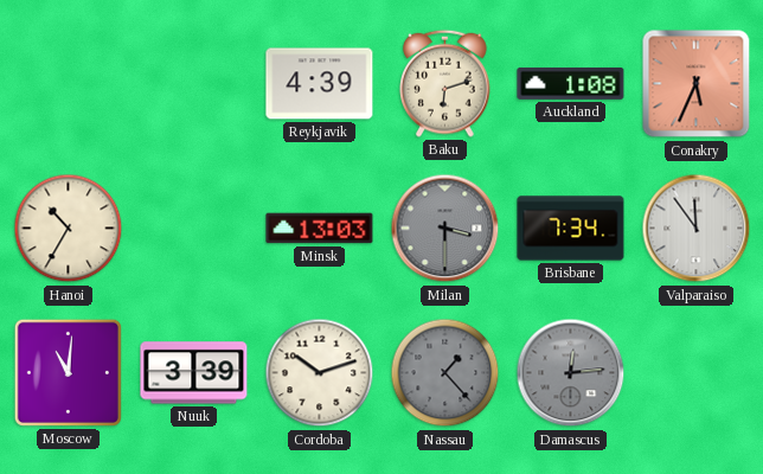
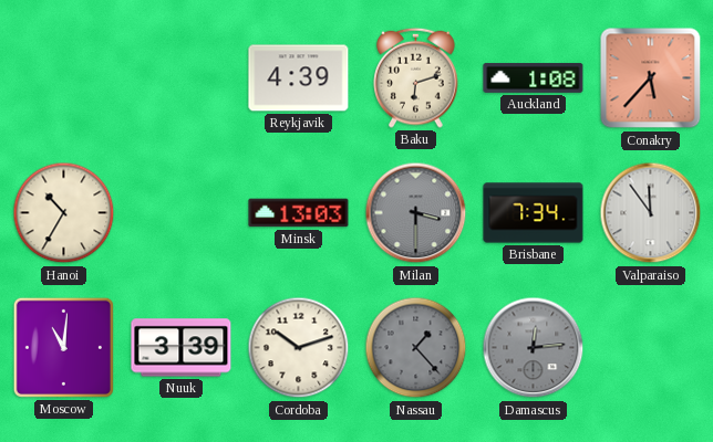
Conakry: 5:34 -> 5:37 (651, 78)
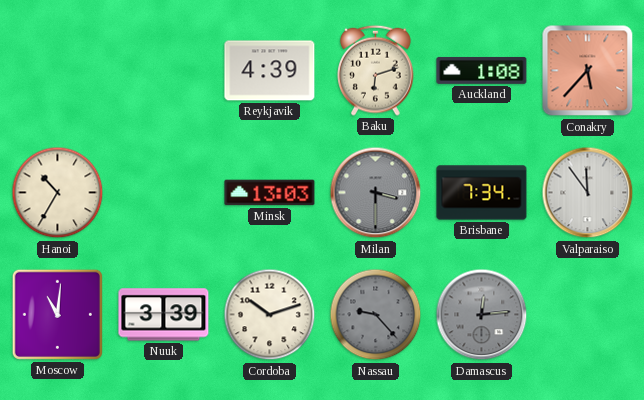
Nassau: 1:23 -> 9:23 (376, 315)
